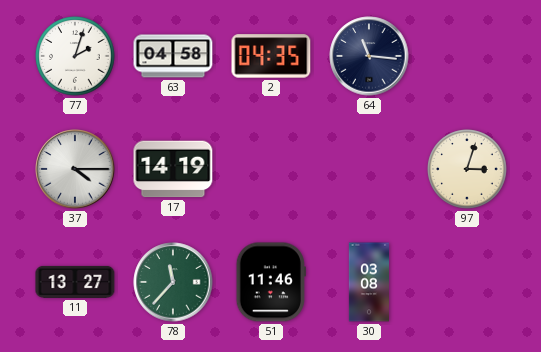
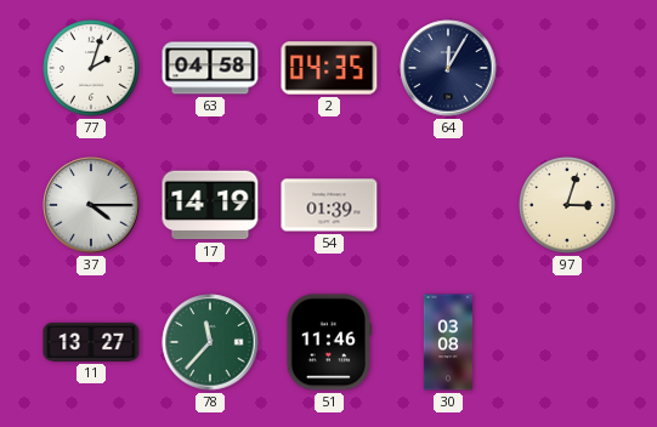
64: 11:16 -> 12:05 (448, 68)
54: none -> 01:39 (329, 205)
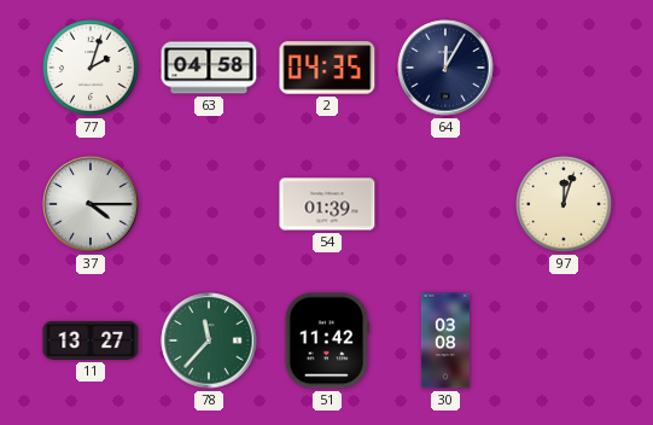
17: 14:19 -> none (210, 205)
97: 3:03 -> 12:03 (564, 204)
51: 11:46 -> 11:42 (327, 340)
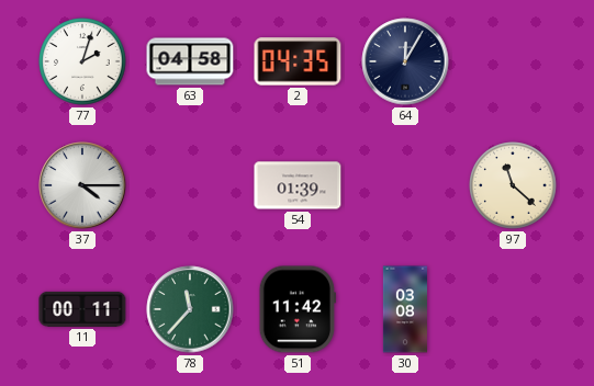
97: 12:03 -> 11:22 (513, 185)
11: 13:27 -> 00:11 (82, 309)
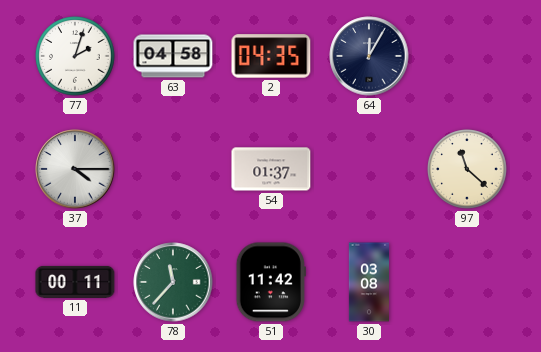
54: 01:39 -> 01:37 (271, 169)
